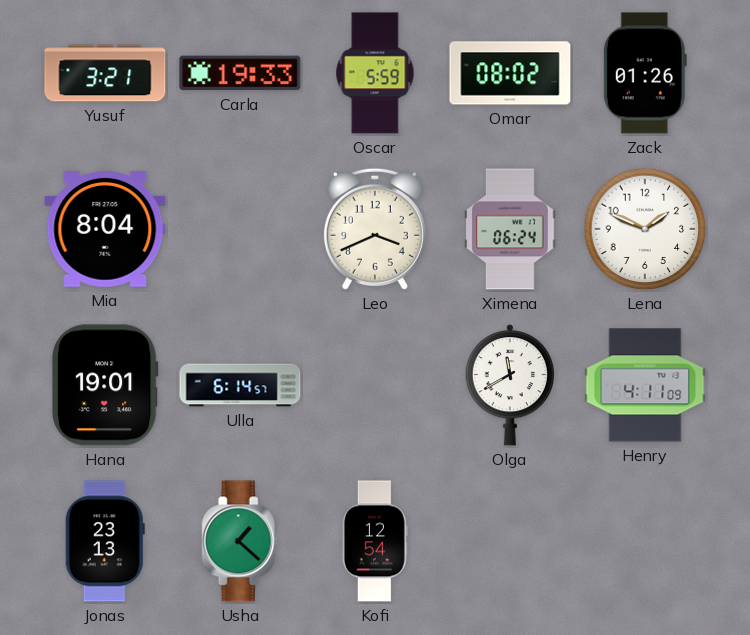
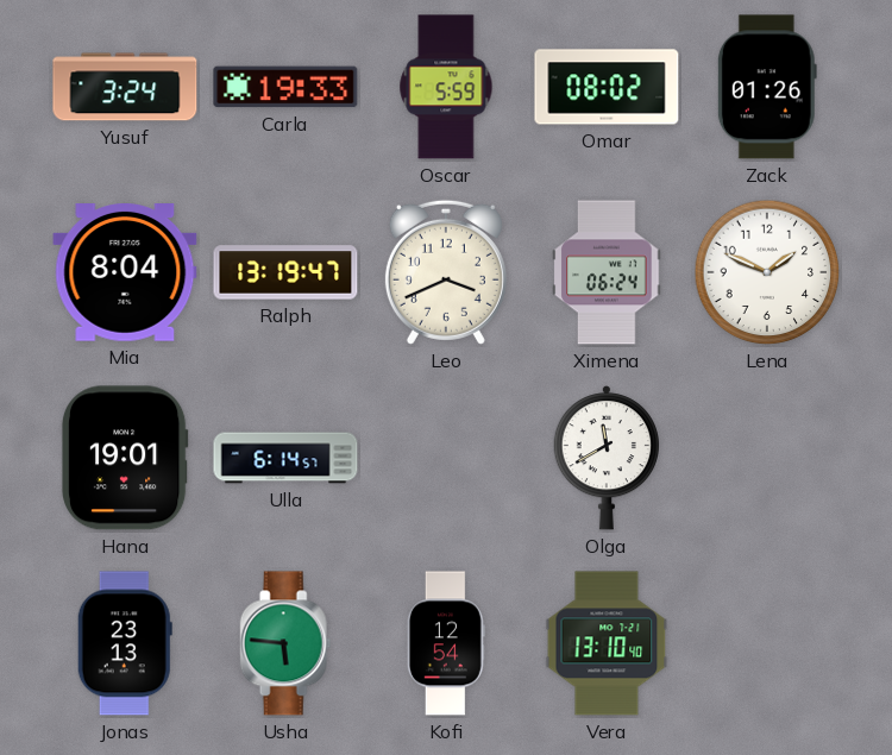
Yusuf: 3:21 -> 3:24 (125, 87)
Ralph: none -> 13:19 (285, 272)
Henry: 4:11 -> none (645, 385)
Usha: 1:22 -> 5:46 (285, 643)
Vera: none -> 13:10 (607, 643)
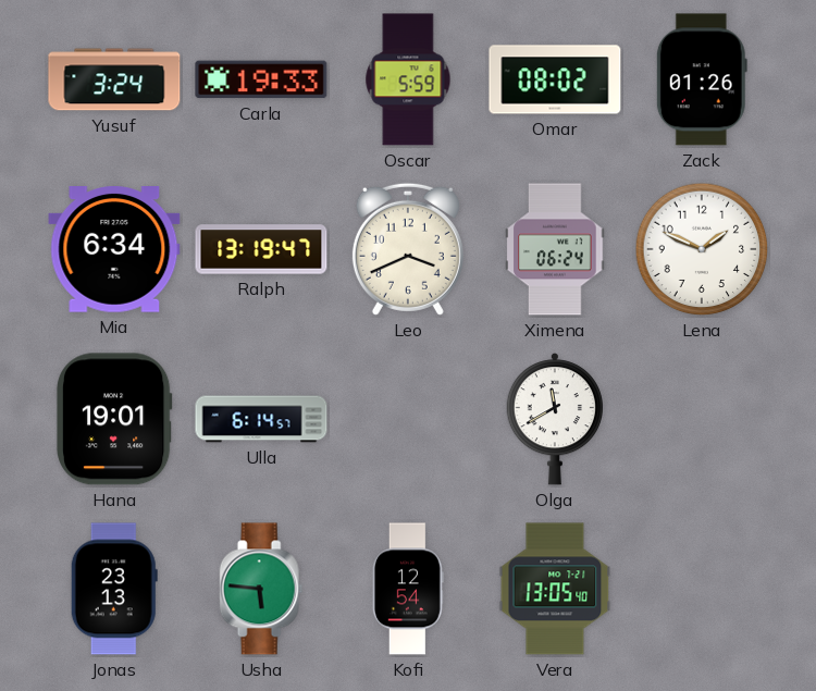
Mia: 8:04 -> 6:34 (114, 250)
Vera: 13:10 -> 13:05 (555, 589)
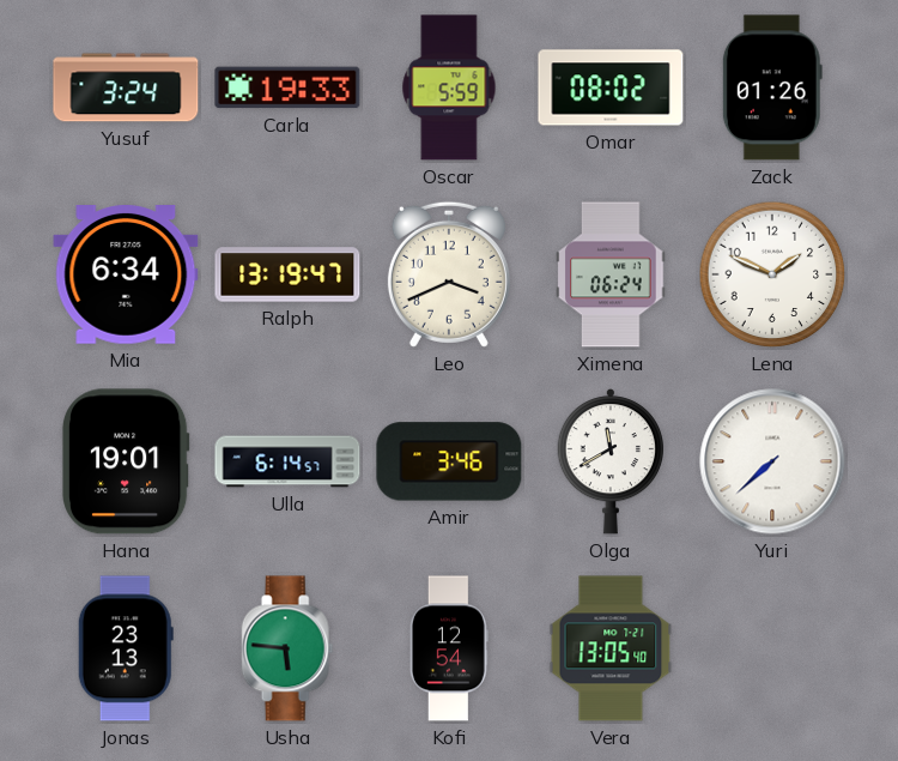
Amir: none -> 3:46 (449, 461)
Yuri: none -> 7:38 (772, 461)
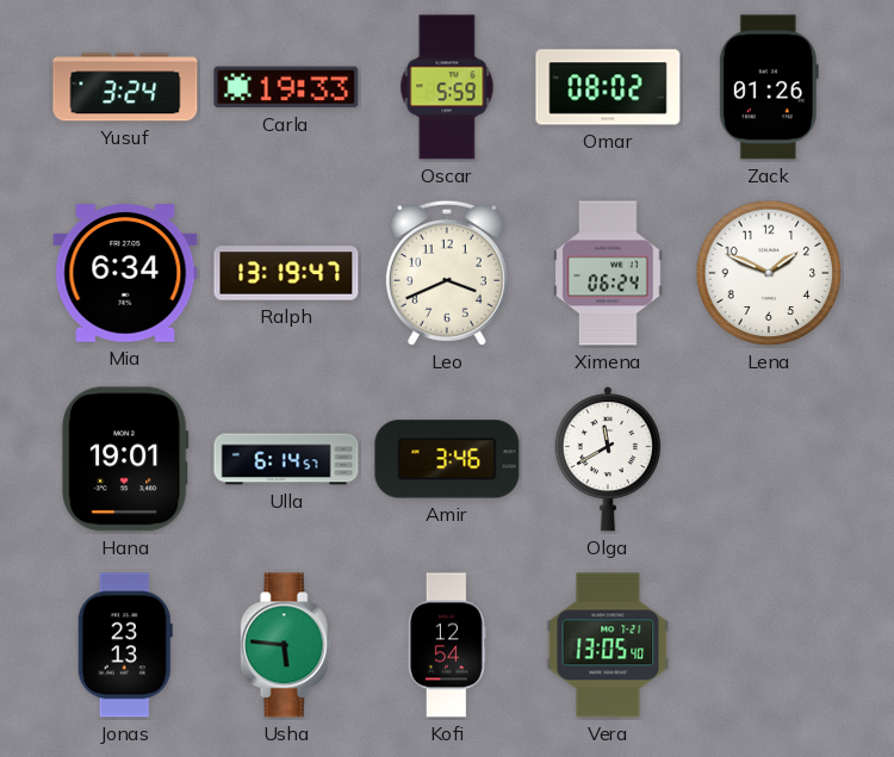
Yuri: 7:38 -> none (772, 461)
